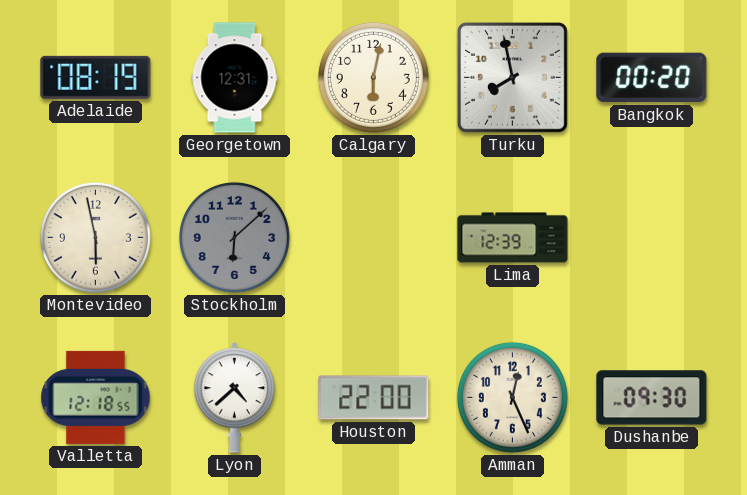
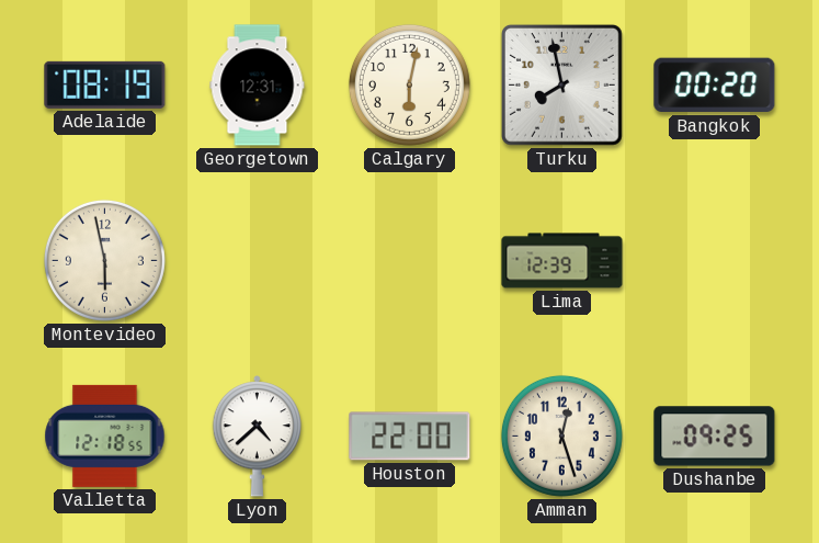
Stockholm: 6:08 -> none (234, 237)
Amman: 12:26 -> 12:27 (561, 435)
Dushanbe: 09:30 -> 09:25 (715, 437)
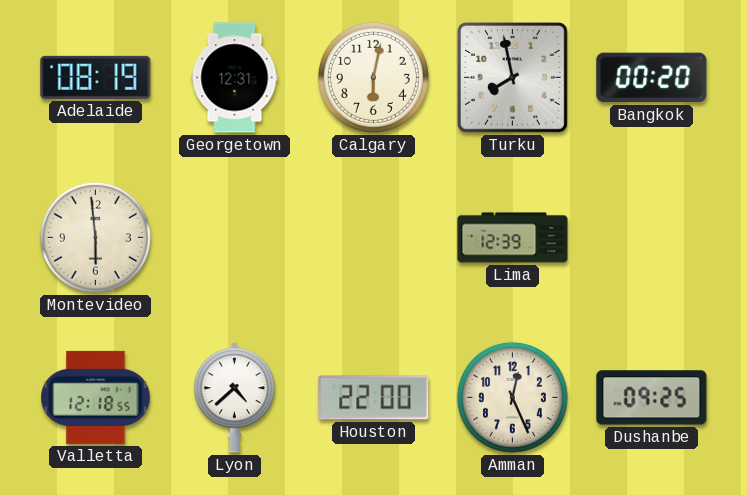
Montevideo: 5:58 -> 5:59 (95, 237)
Amman: 12:27 -> 12:26 (512, 397)
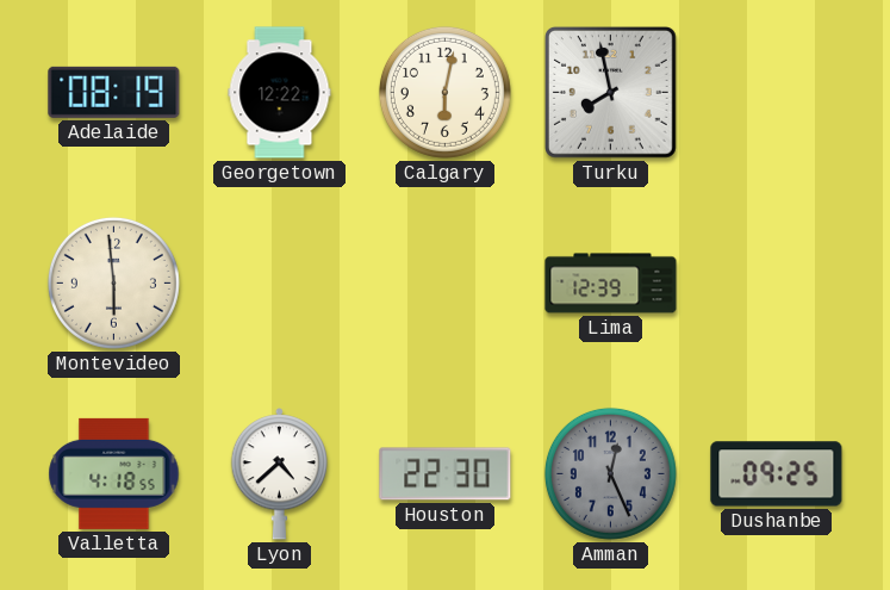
Georgetown: 12:31 -> 12:22 (280, 93)
Bangkok: 00:20 -> none (652, 78)
Valletta: 12:18 -> 4:18 (114, 473)
Houston: 22:00 -> 22:30 (446, 474)
Amman dial: cream -> grey (610, 473)
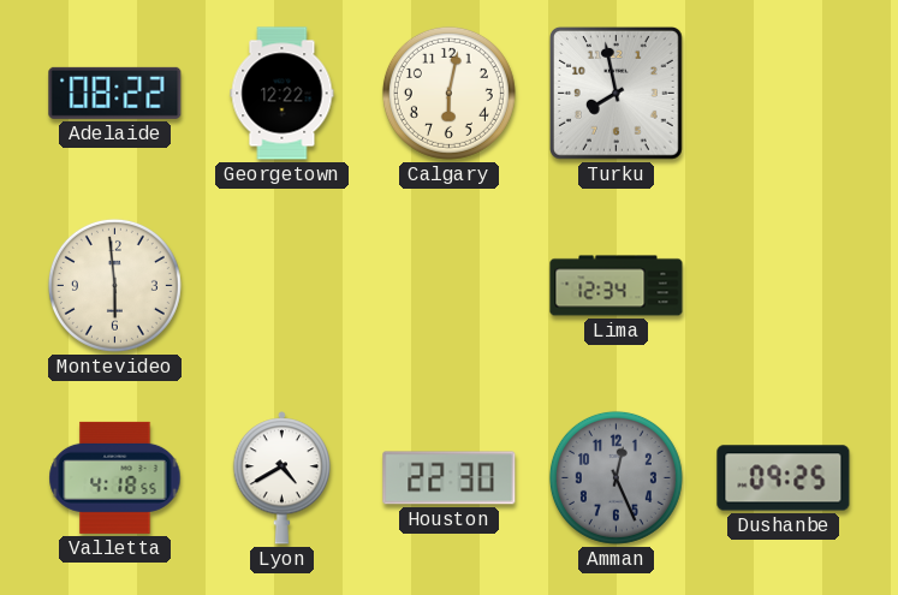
Adelaide: 08:19 -> 08:22 (115, 93)
Lima: 12:39 -> 12:34 (617, 286)
Lyon: 4:38 -> 4:40 (283, 478)
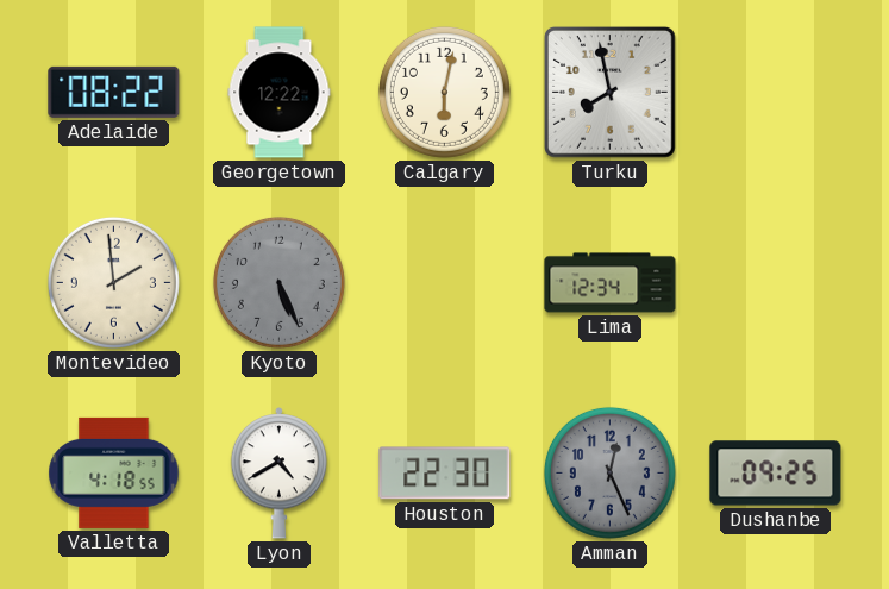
Montevideo: 5:59 -> 1:59 (113, 282)
Kyoto: none -> 5:26 (278, 282)
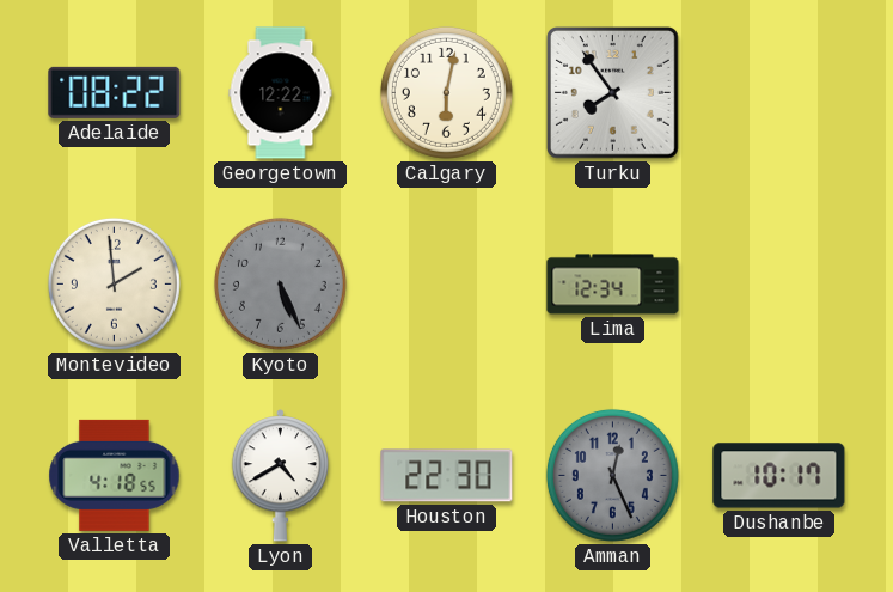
Turku: 7:58 -> 7:54 (612, 92)
Dushanbe: 09:25 -> 10:17 (779, 476)
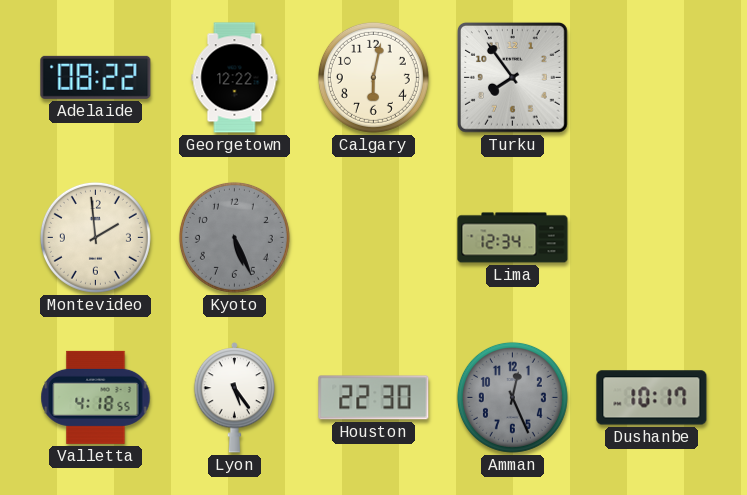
Lyon: 4:40 -> 5:24 (235, 398)
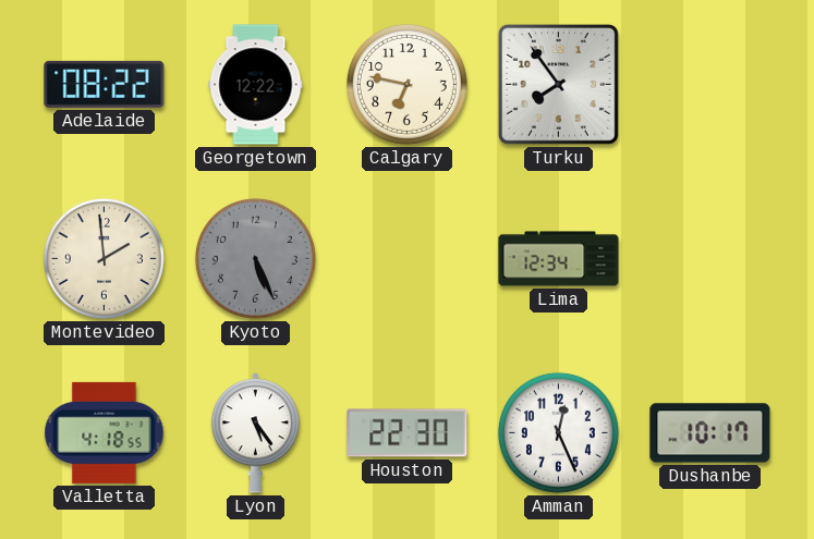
Calgary: 6:02 -> 6:47 (406, 84)
Amman dial: grey -> white (558, 432)
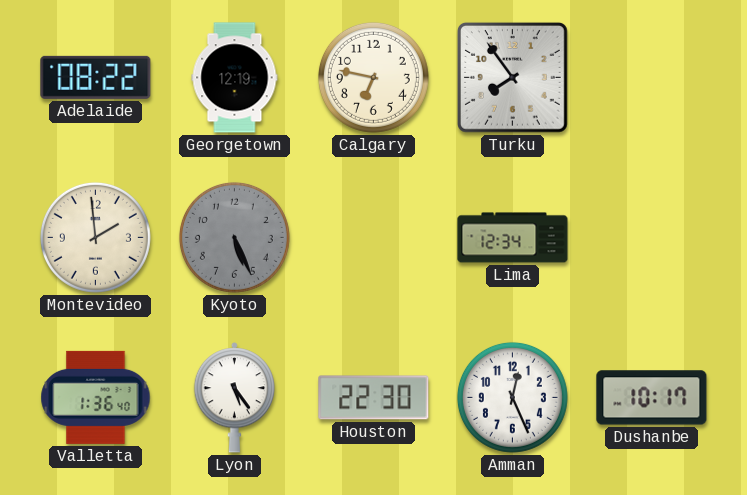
Georgetown: 12:22 -> 12:19 (235, 78)
Valletta: 4:18 -> 1:36 (96, 397)
